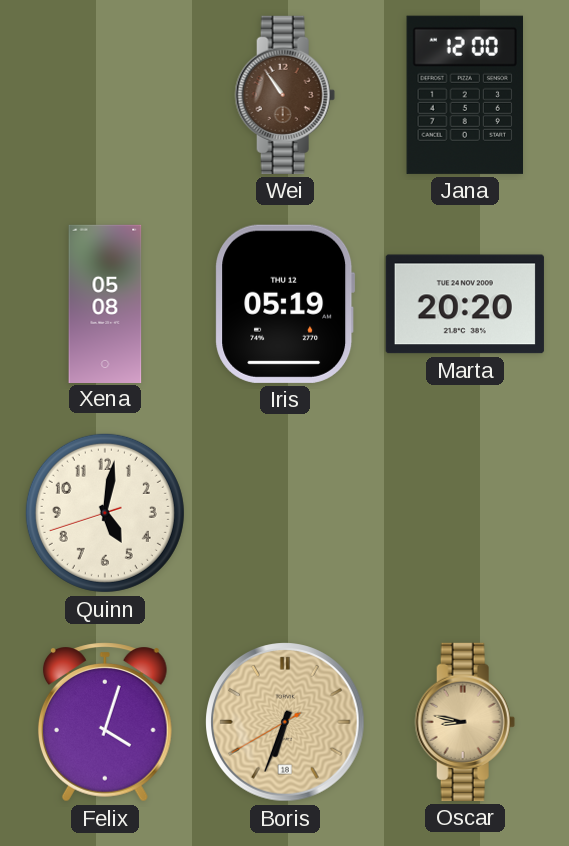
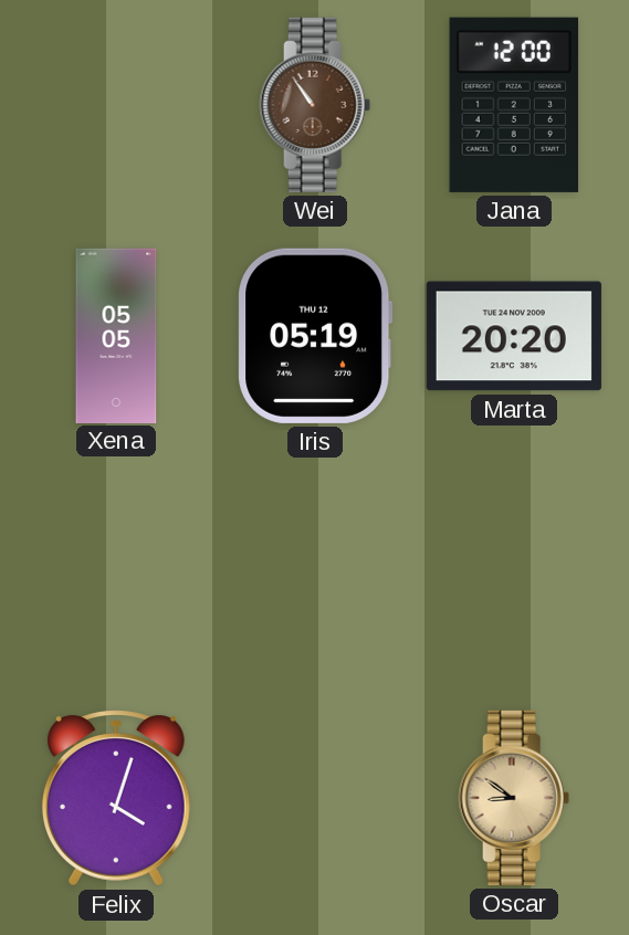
Xena: 05:08 -> 05:05 (116, 335)
Quinn: 5:01 -> none (105, 513)
Boris: 6:33 -> none (286, 723)
Oscar: 8:47 -> 8:51 (514, 798)
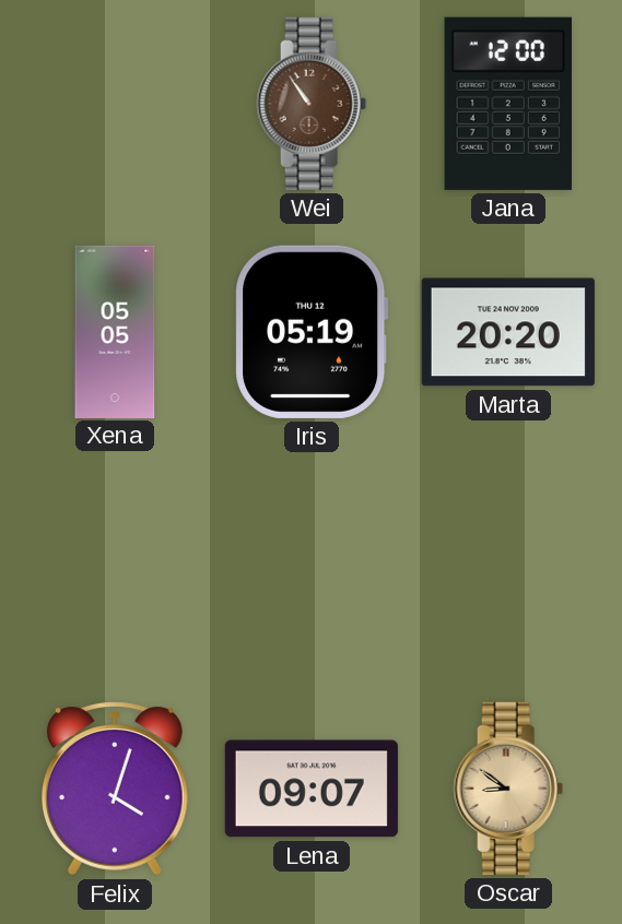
Lena: none -> 09:07 (312, 789)
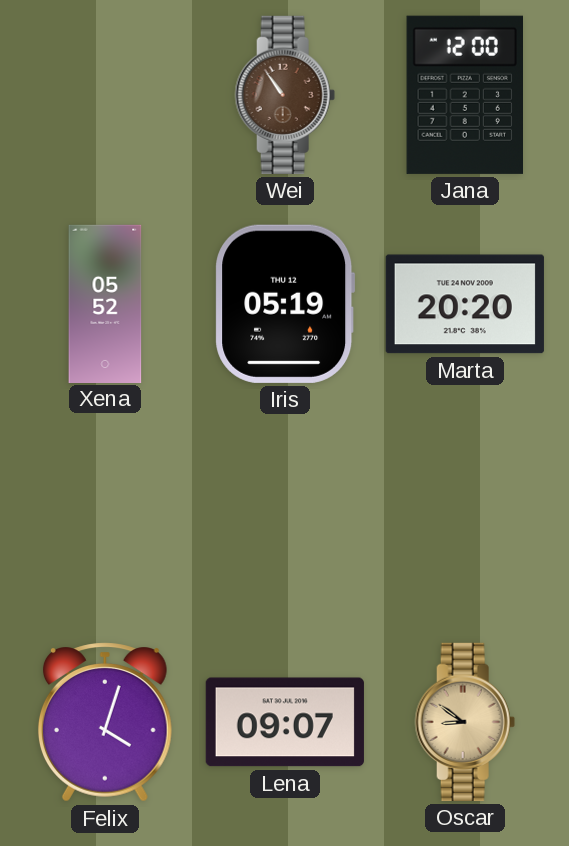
Xena: 05:05 -> 05:52 (105, 303)
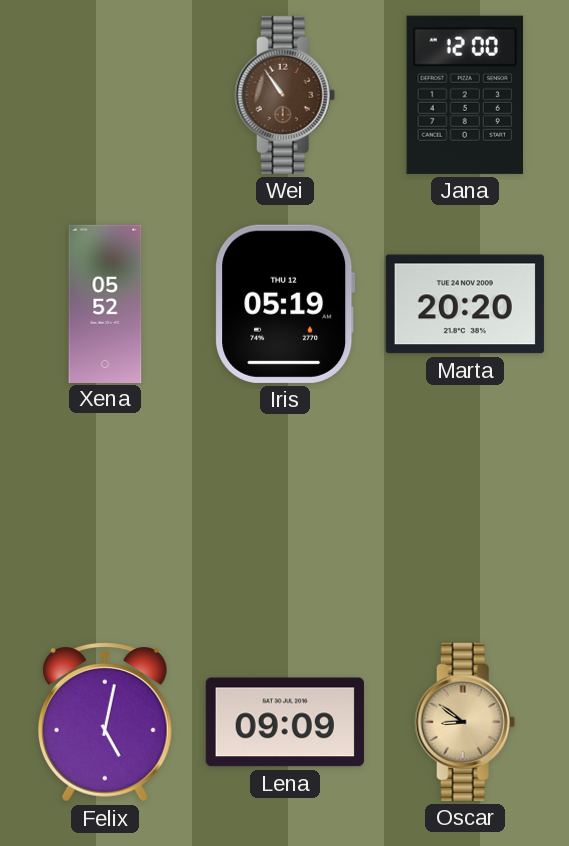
Felix: 4:03 -> 5:02 (105, 722)
Lena: 09:07 -> 09:09 (285, 722)
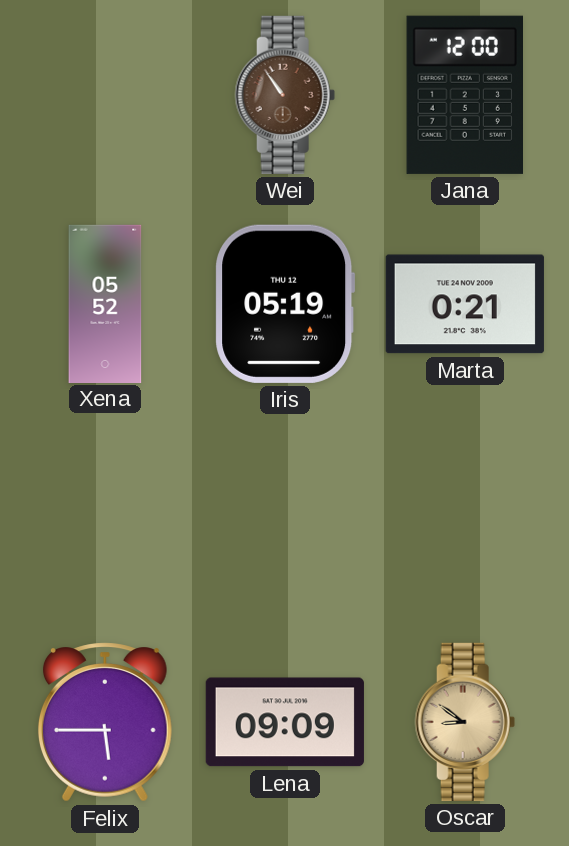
Marta: 20:20 -> 0:21 (465, 304)
Felix: 5:02 -> 5:45 (105, 722)
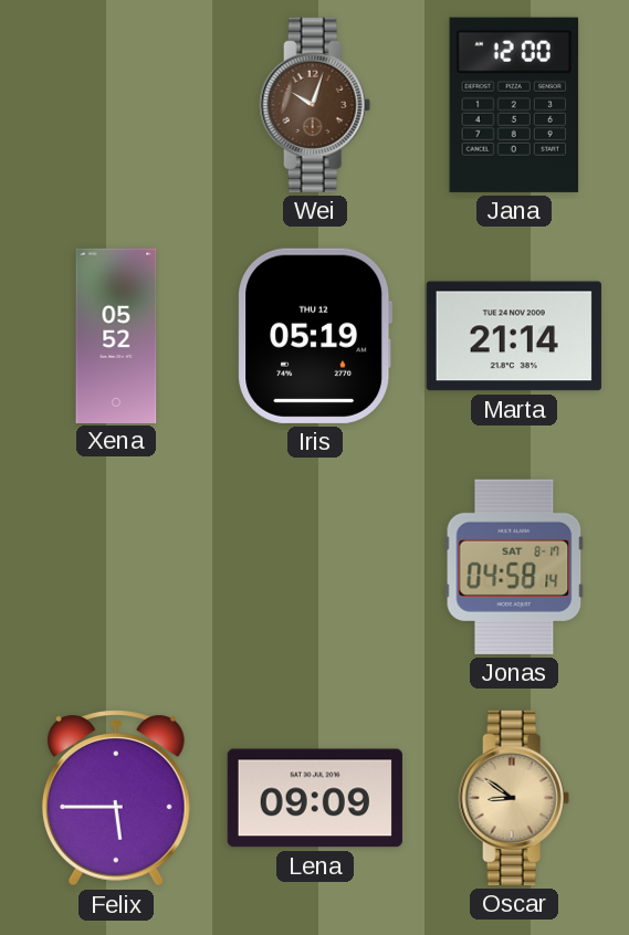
Wei: 10:54 -> 10:03 (315, 105)
Marta: 0:21 -> 21:14 (514, 336)
Jonas: none -> 04:58 (514, 567)
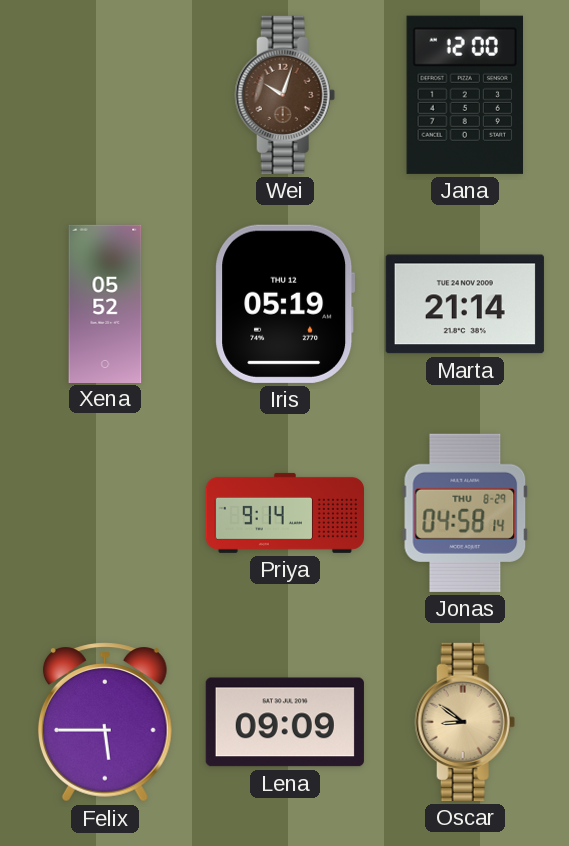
Priya: none -> 9:14 (284, 513)
Jonas date: SAT 8-17 -> THU 8-29 (465, 513)
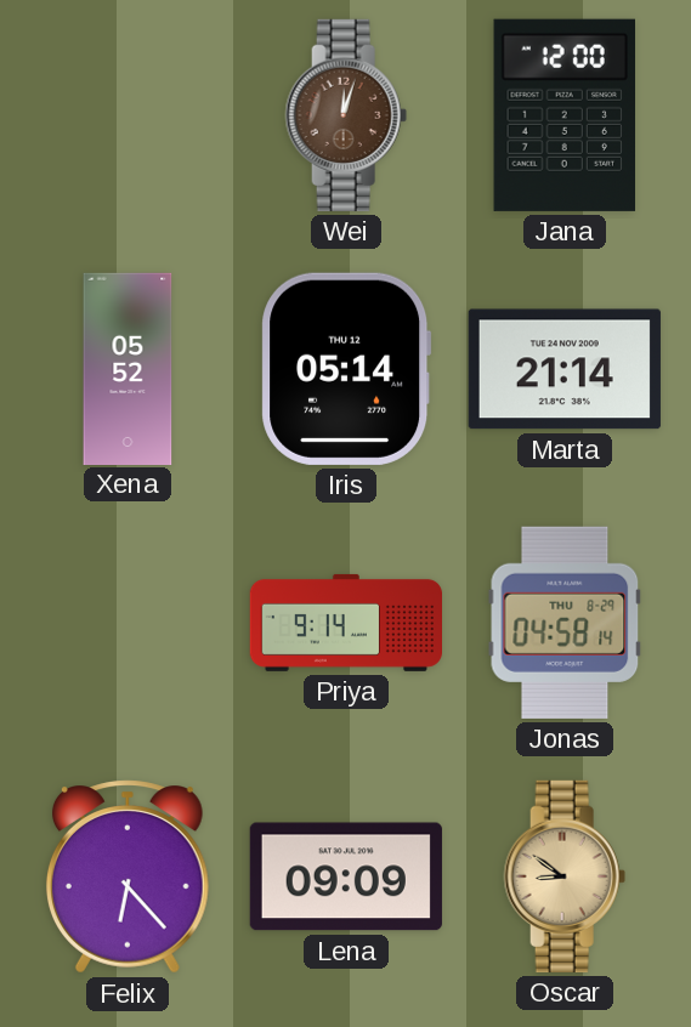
Wei: 10:03 -> 12:03 (346, 115)
Iris: 05:19 -> 05:14 (346, 369)
Felix: 5:45 -> 6:23 (128, 876)
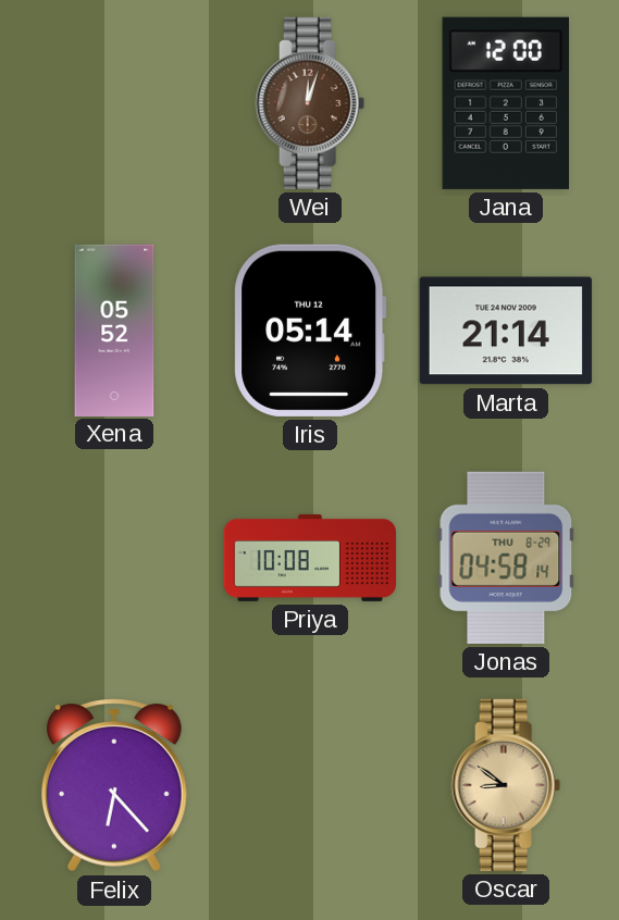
Priya: 9:14 -> 10:08 (309, 558)
Lena: 09:09 -> none (346, 876)
